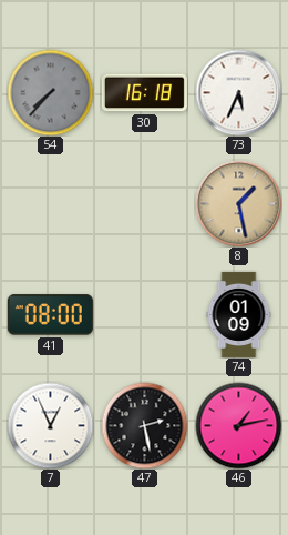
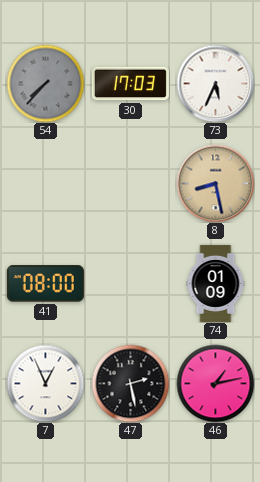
30: 16:18 -> 17:03 (130, 84)
8: 1:28 -> 8:28 (215, 183)
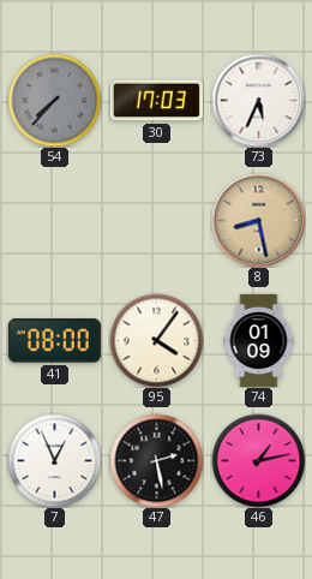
95: none -> 4:06 (156, 340)
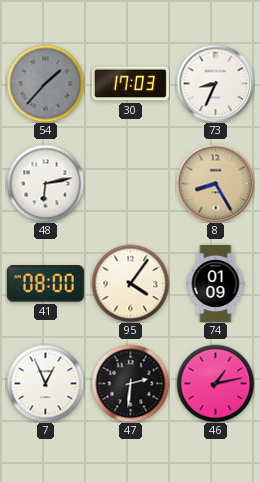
54: 7:37 -> 1:37 (45, 83)
73: 5:34 -> 8:34 (215, 83)
48: none -> 6:13 (45, 183)
8: 8:28 -> 8:25 (215, 183)
47: 2:28 -> 2:31 (130, 383)
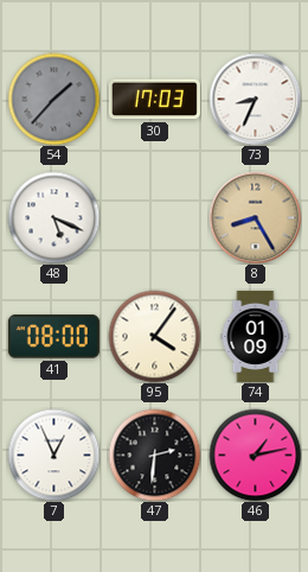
48: 6:13 -> 5:19 (53, 217)
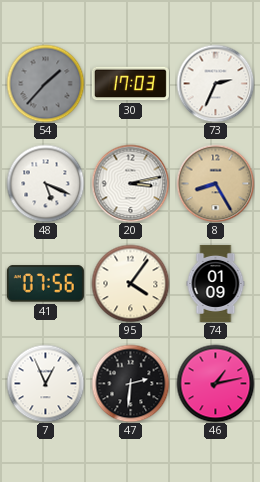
73: 8:34 -> 2:34 (215, 83)
20: none -> 3:13 (130, 183)
41: 08:00 -> 07:56 (45, 284)
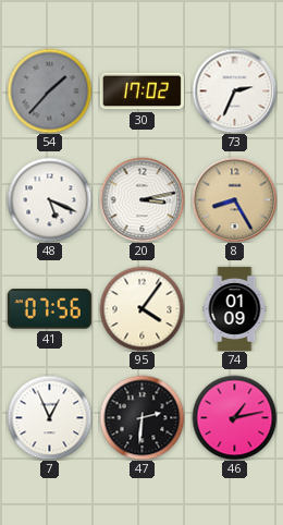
30: 17:03 -> 17:02 (141, 91)
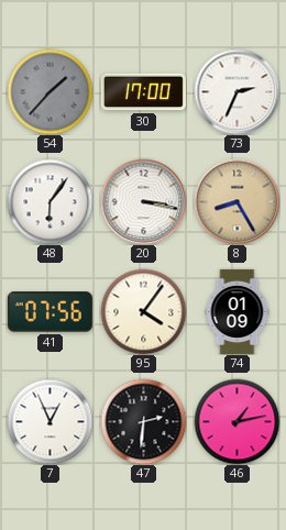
30: 17:02 -> 17:00 (143, 92)
48: 5:19 -> 6:06 (50, 201)
20: 3:13 -> 3:17 (143, 201)
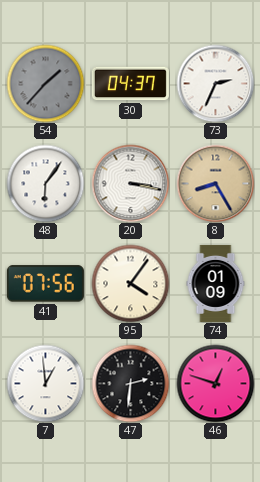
30: 17:00 -> 04:37 (130, 84)
7: 12:56 -> 12:59 (45, 383)
46: 1:13 -> 12:48 (215, 383)
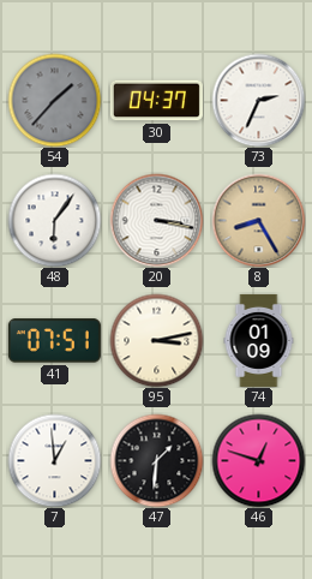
41: 07:56 -> 07:51 (54, 341)
95: 4:06 -> 3:13 (156, 340)
47: 2:31 -> 1:31 (156, 460)
